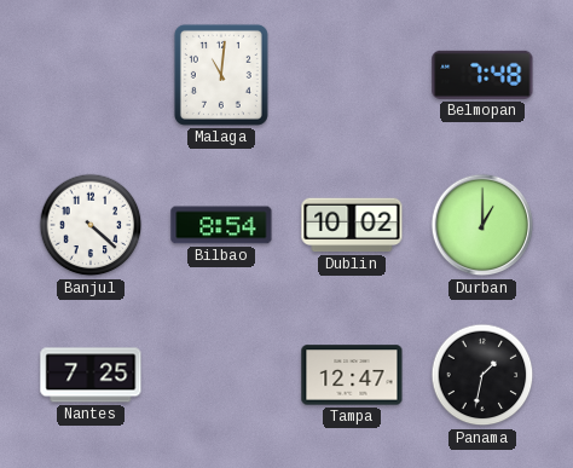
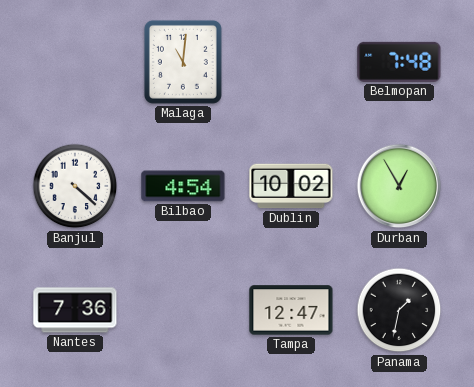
Bilbao: 8:54 -> 4:54 (183, 186)
Durban: 1:00 -> 12:55 (399, 186)
Nantes: 7:25 -> 7:36 (75, 310)
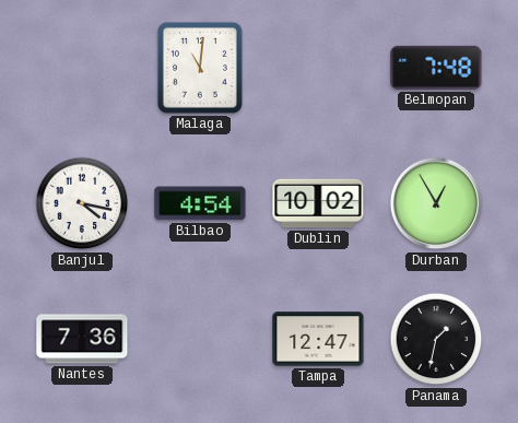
Banjul: 4:22 -> 4:17 (82, 203)
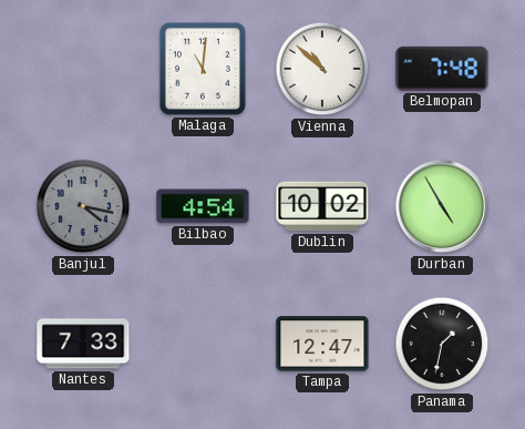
Vienna: none -> 10:52 (322, 69)
Banjul dial: white -> grey (83, 206)
Durban: 12:55 -> 4:55 (442, 206)
Nantes: 7:36 -> 7:33 (83, 344)
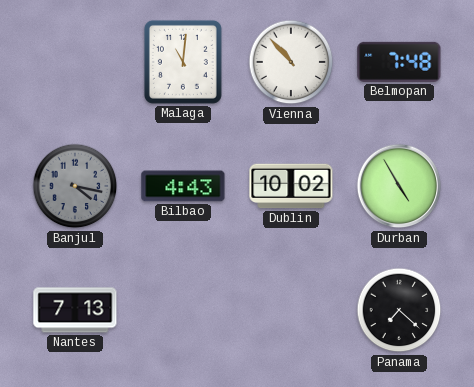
Vienna: 10:52 -> 10:53 (291, 62)
Bilbao: 4:54 -> 4:43 (183, 186)
Nantes: 7:33 -> 7:13 (75, 310)
Tampa: 12:47 -> none (322, 344)
Panama: 1:32 -> 7:22 (399, 310)
